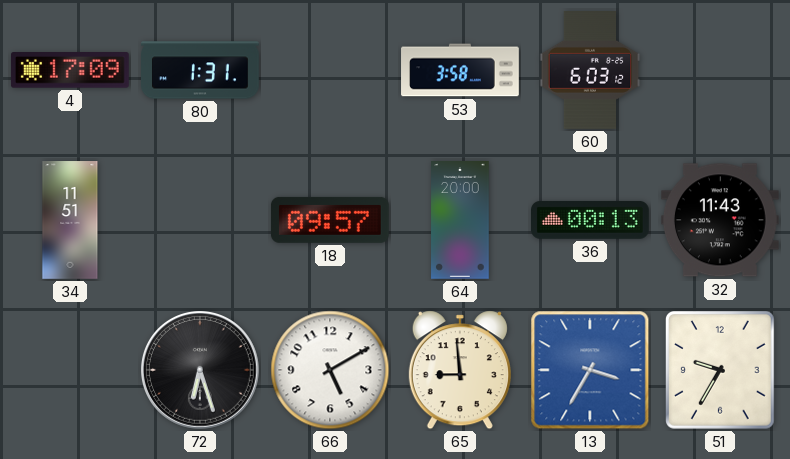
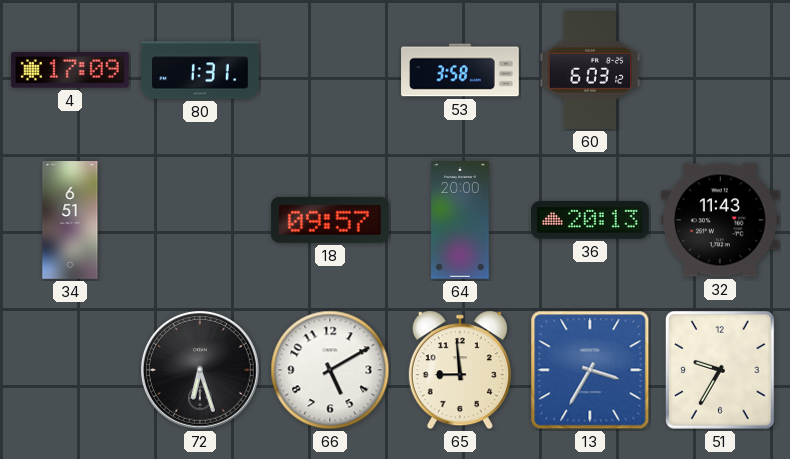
34: 11:51 -> 6:51 (70, 220)
36: 00:13 -> 20:13 (591, 220)
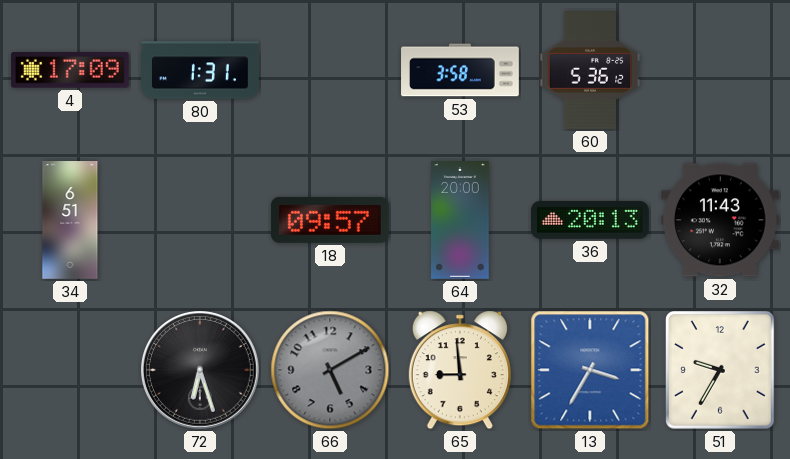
60: 6:03 -> 5:36 (590, 71)
66 dial: white -> grey (330, 370)
